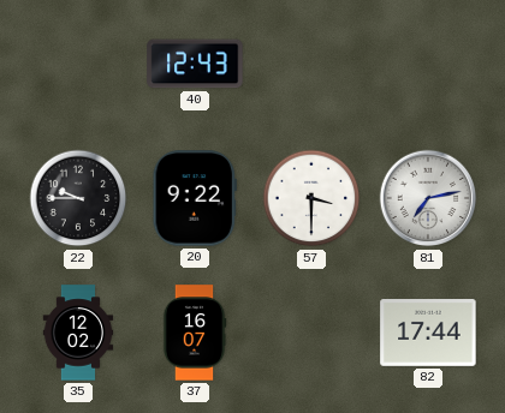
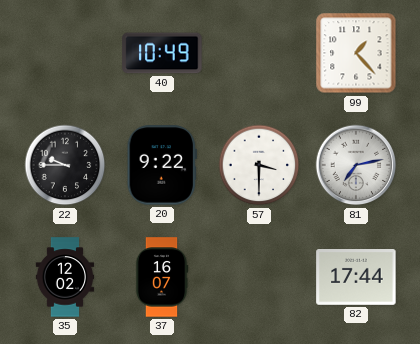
40: 12:43 -> 10:49 (162, 53)
99: none -> 1:23 (356, 53)
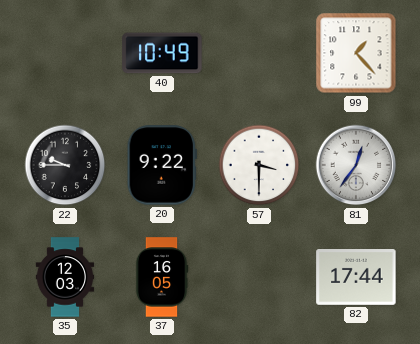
81: 7:13 -> 12:36 (356, 165)
35: 12:02 -> 12:03 (65, 277)
37: 16:07 -> 16:05 (162, 277)
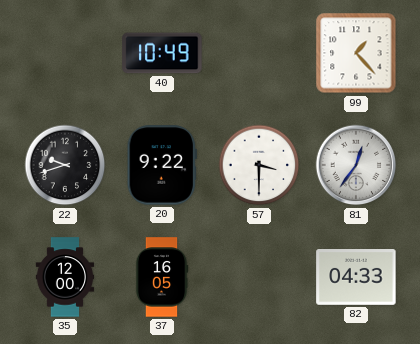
22: 9:45 -> 9:42 (65, 165)
35: 12:03 -> 12:00 (65, 277)
82: 17:44 -> 04:33 (356, 278)
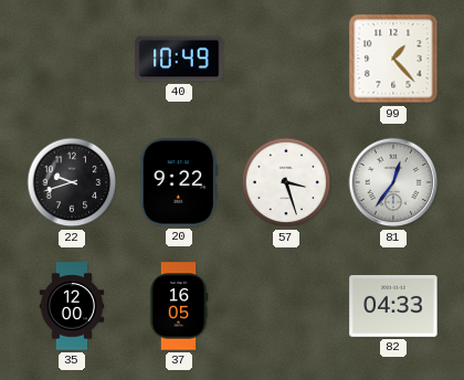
57: 3:30 -> 3:27 (286, 182)
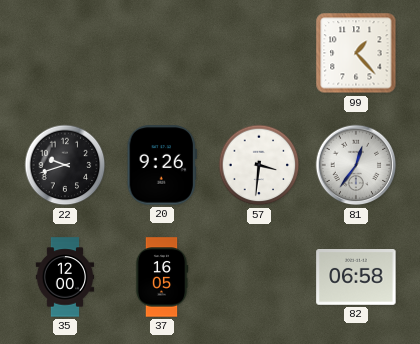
40: 10:49 -> none (179, 59)
20: 9:22 -> 9:26 (162, 165)
57: 3:27 -> 3:31 (259, 165)
82: 04:33 -> 06:58 (356, 278)
